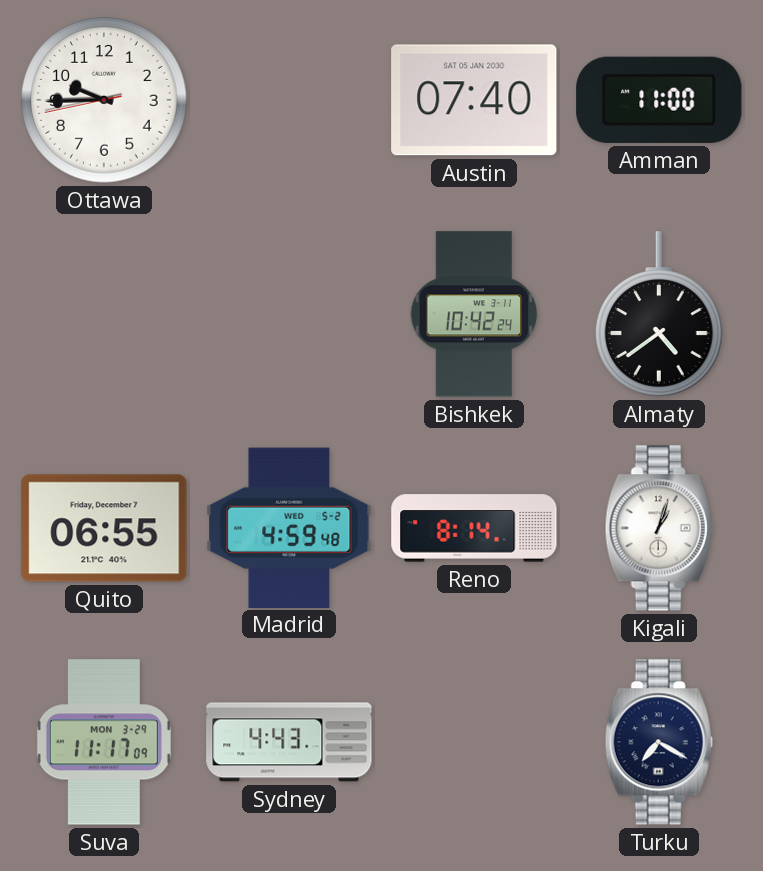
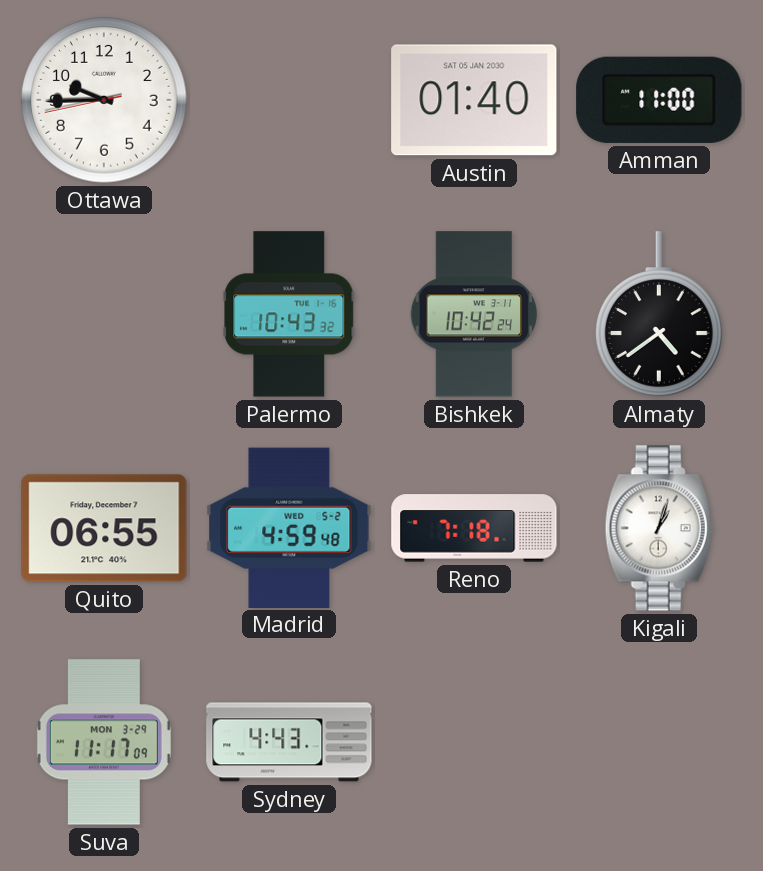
Austin: 07:40 -> 01:40 (474, 100)
Palermo: none -> 10:43 (289, 314)
Reno: 8:14 -> 7:18 (474, 528)
Turku: 7:20 -> none (659, 742)
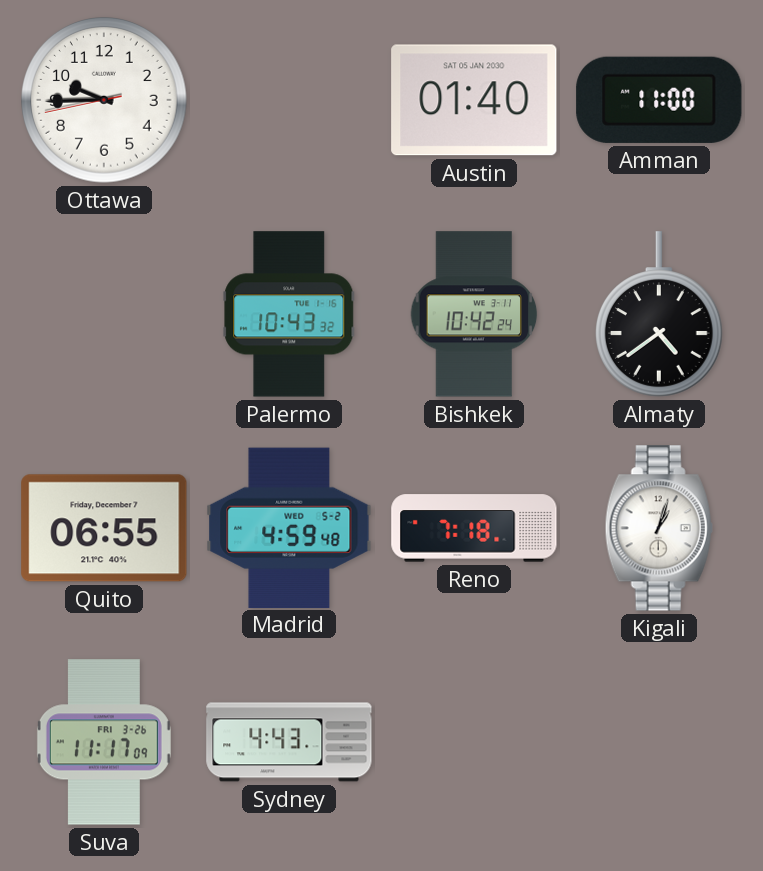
Suva date: MON 3-29 -> FRI 3-26 (104, 742)
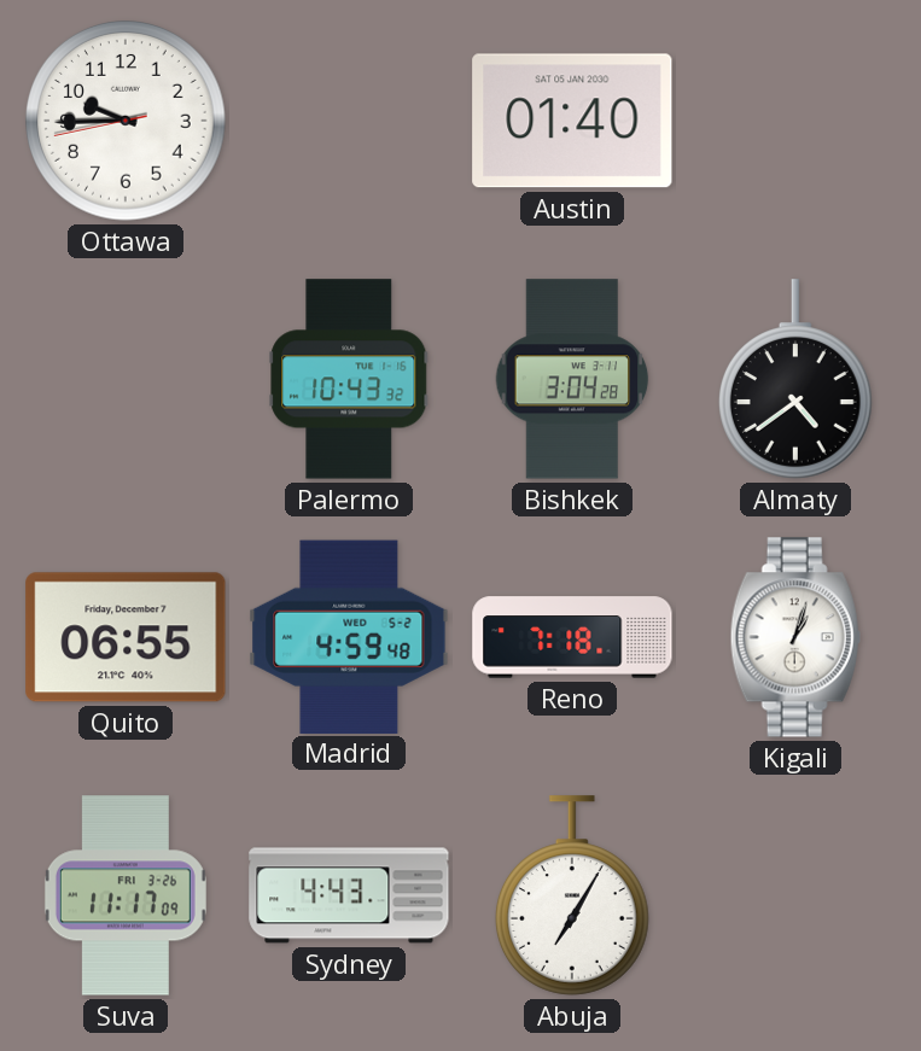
Amman: 11:00 -> none (659, 100)
Bishkek: 10:42 -> 3:04 (572, 379)
Abuja: none -> 7:05 (572, 895)
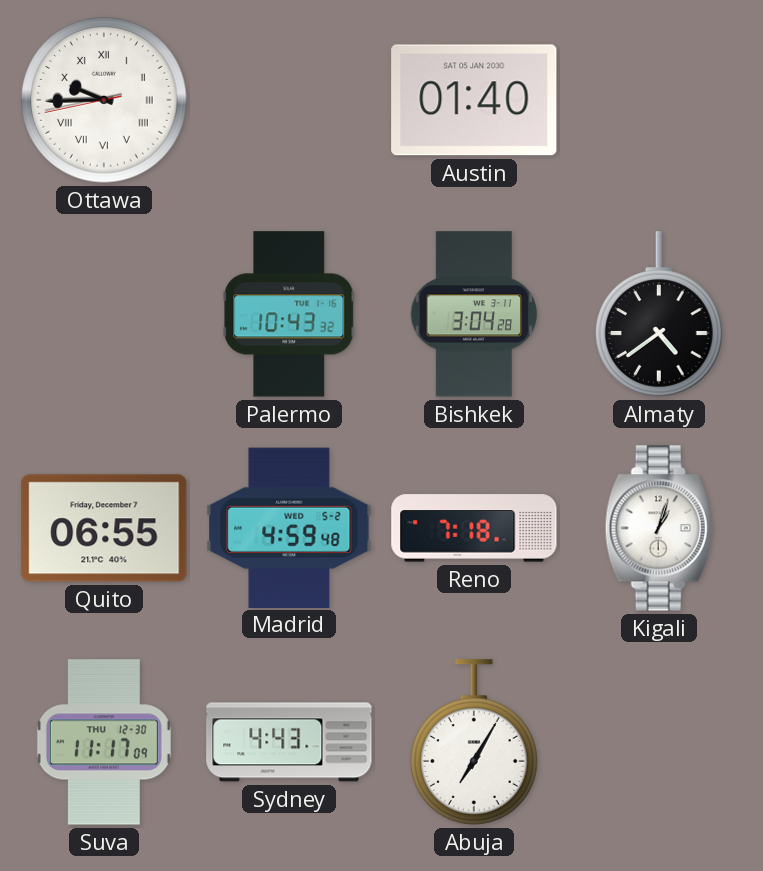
Ottawa numerals: Arabic -> Roman (105, 101)
Suva date: FRI 3-26 -> THU 12-30 (104, 742)
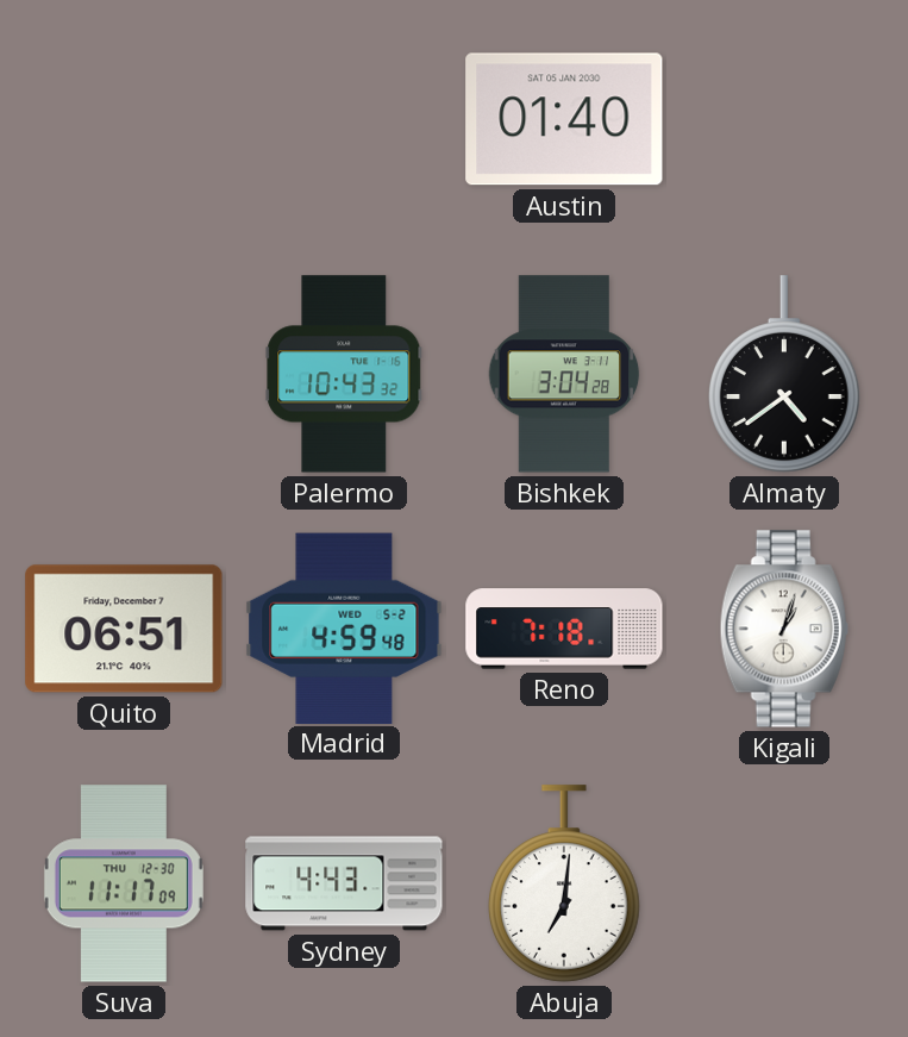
Ottawa: 9:44 -> none (105, 101)
Quito: 06:55 -> 06:51 (124, 629)
Abuja: 7:05 -> 7:01 (564, 883)
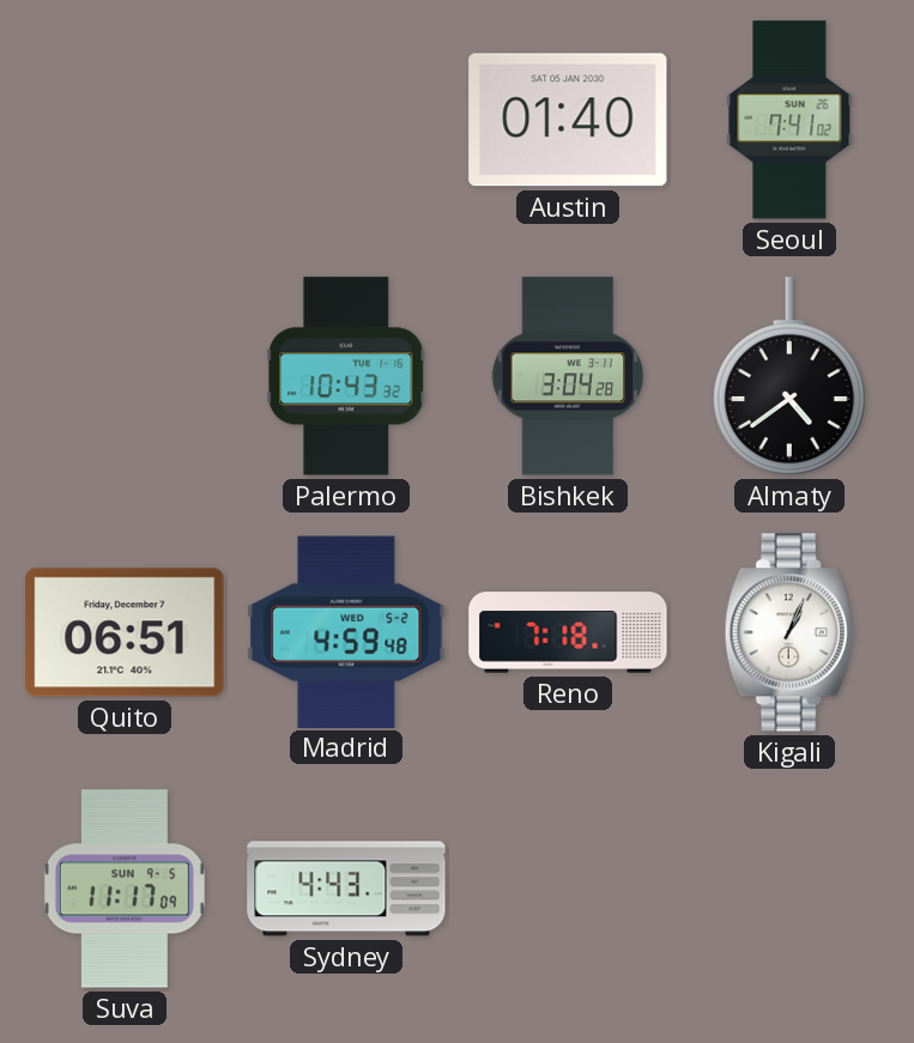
Seoul: none -> 7:41 (789, 120)
Kigali: 1:03 -> 1:04 (789, 632)
Suva date: THU 12-30 -> SUN 9-5 (125, 889)
Abuja: 7:01 -> none (564, 883)
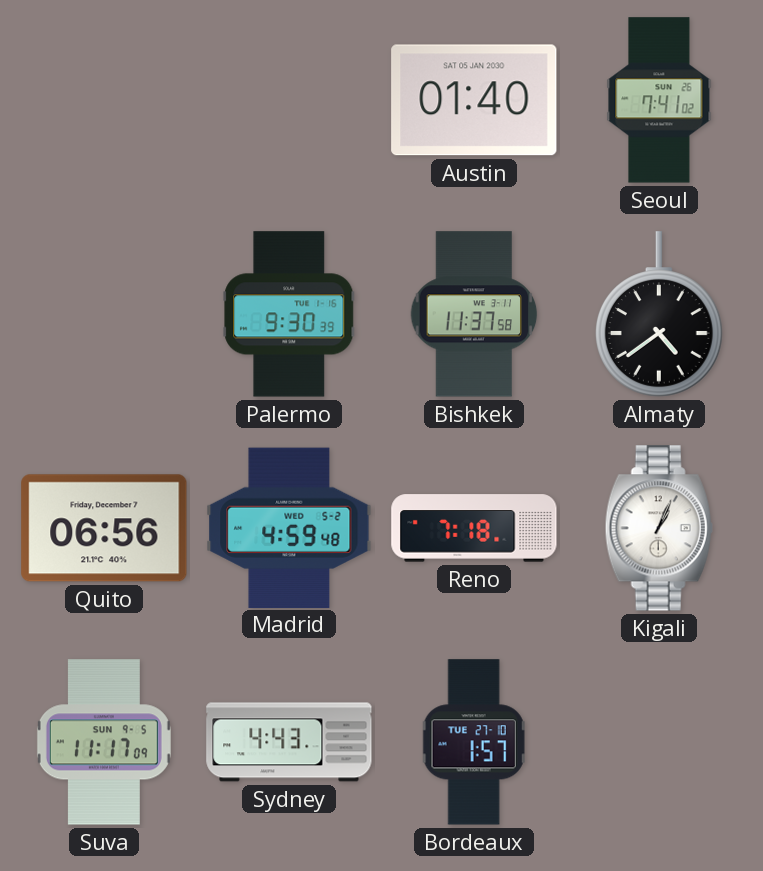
Palermo: 10:43 -> 9:30 (289, 314)
Bishkek: 3:04 -> 11:37 (474, 314)
Quito: 06:51 -> 06:56 (104, 528)
Bordeaux: none -> 1:57 (474, 742)
